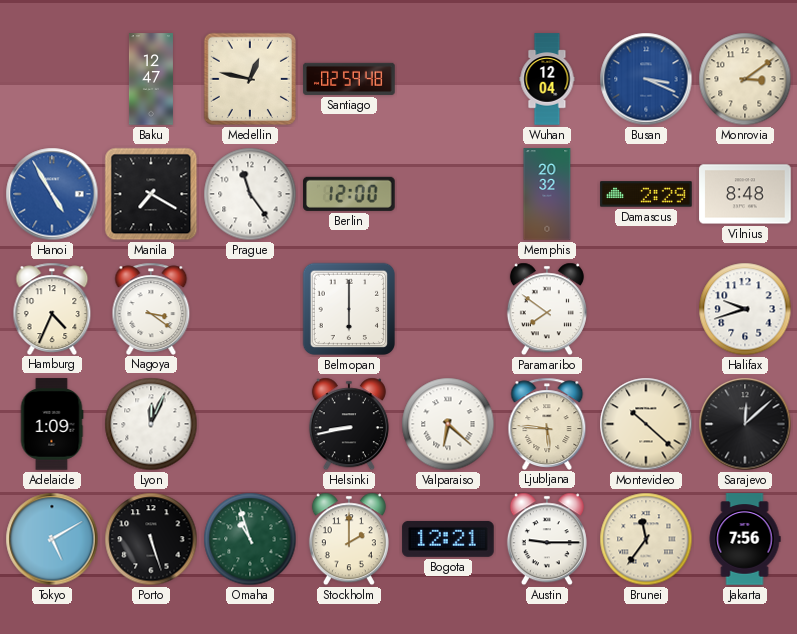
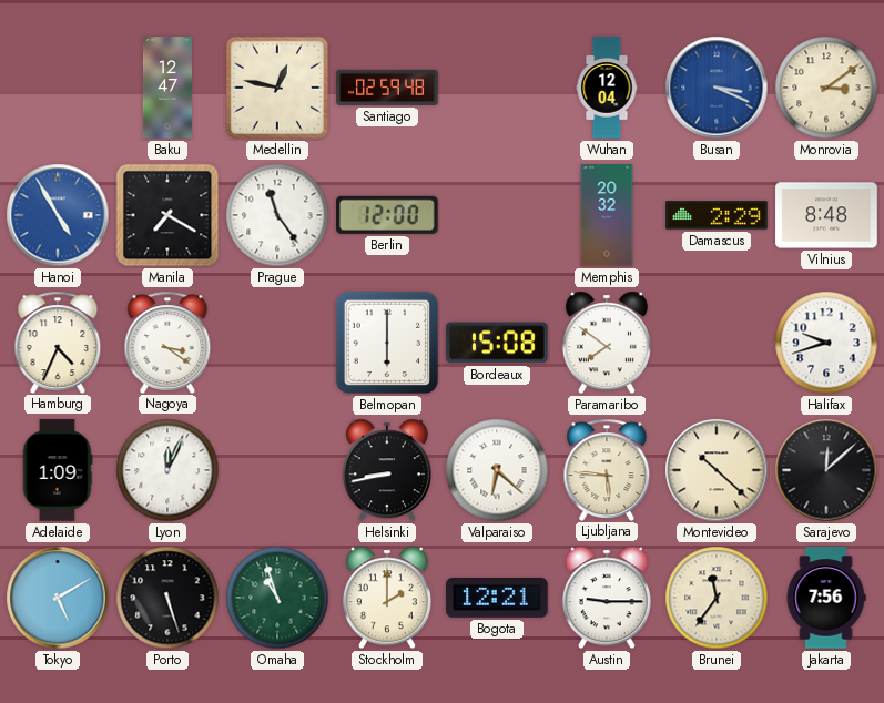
Bordeaux: none -> 15:08 (497, 343)
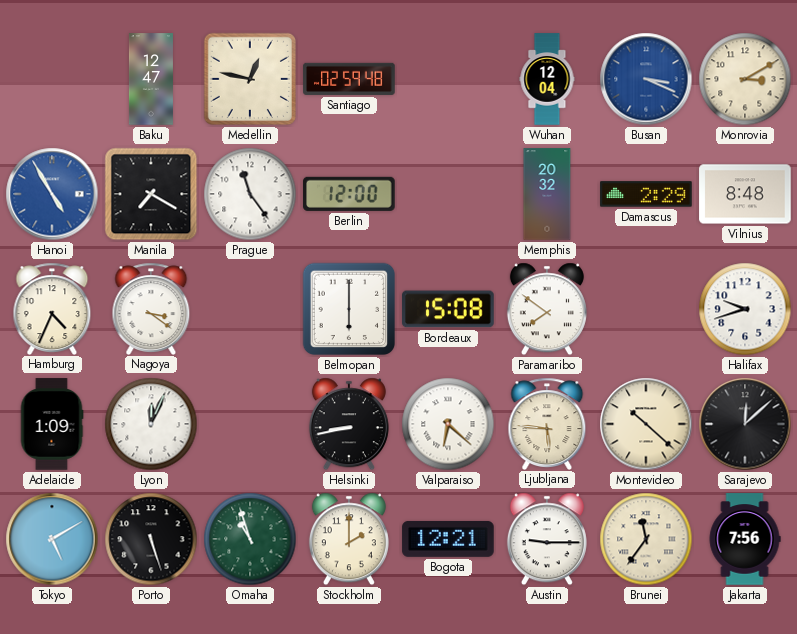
Monrovia: 3:09 -> 3:10 (745, 79)
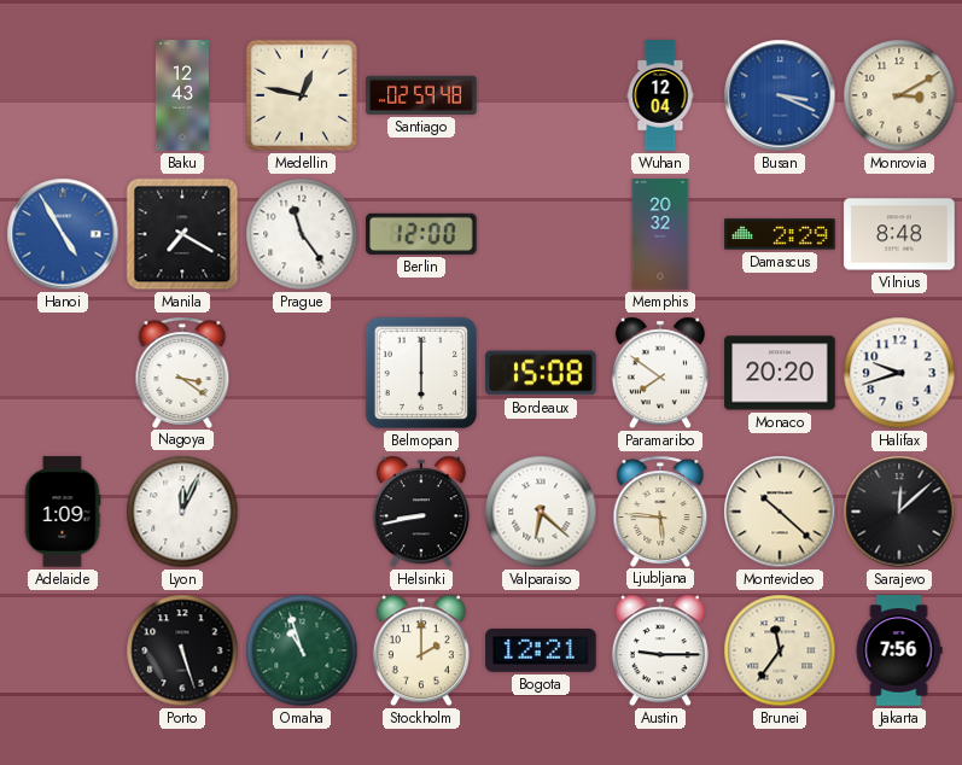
Baku: 12:47 -> 12:43 (182, 95)
Hamburg: 4:34 -> none (52, 308)
Monaco: none -> 20:20 (780, 373)
Tokyo: 5:10 -> none (52, 539)
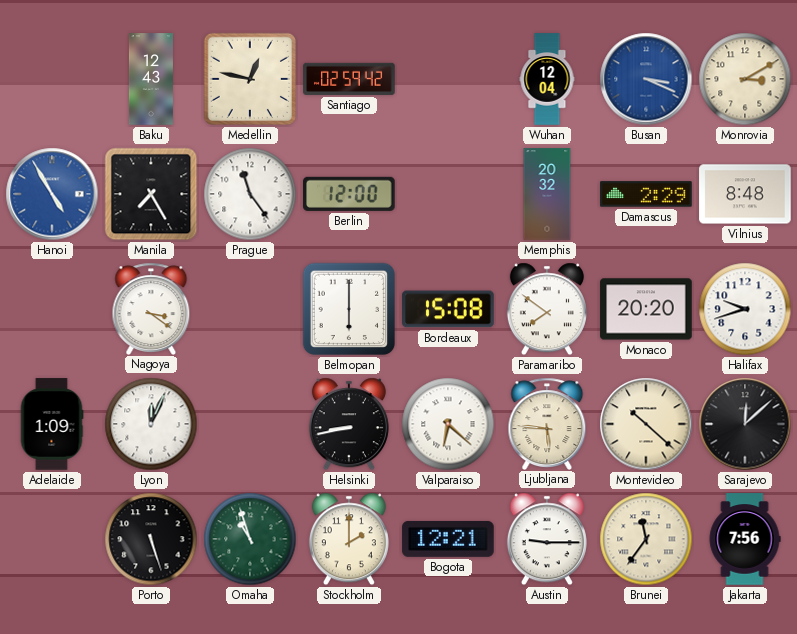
Santiago: 02:59:48 -> 02:59:42 (349, 79)
Manila: 7:20 -> 7:25 (151, 194)
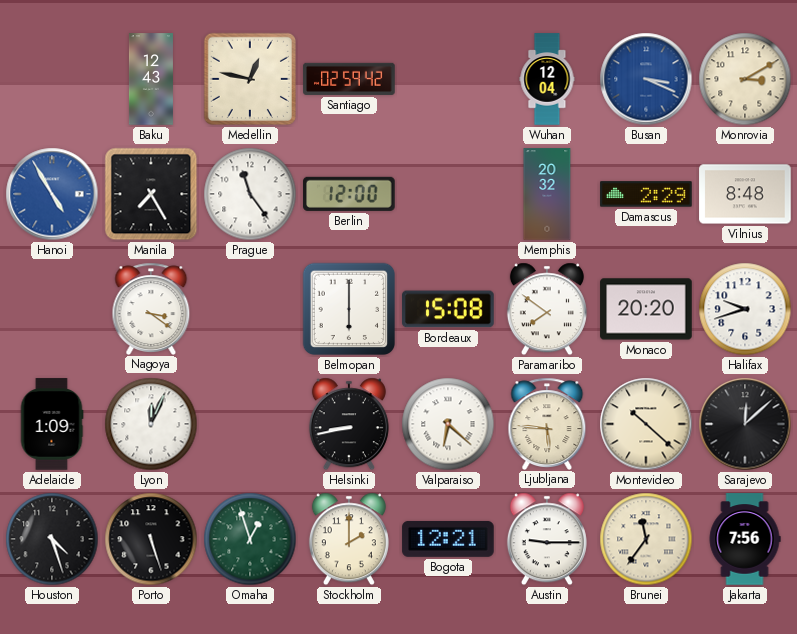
Houston: none -> 4:27 (52, 539)
Omaha: 10:57 -> 12:57 (250, 539)
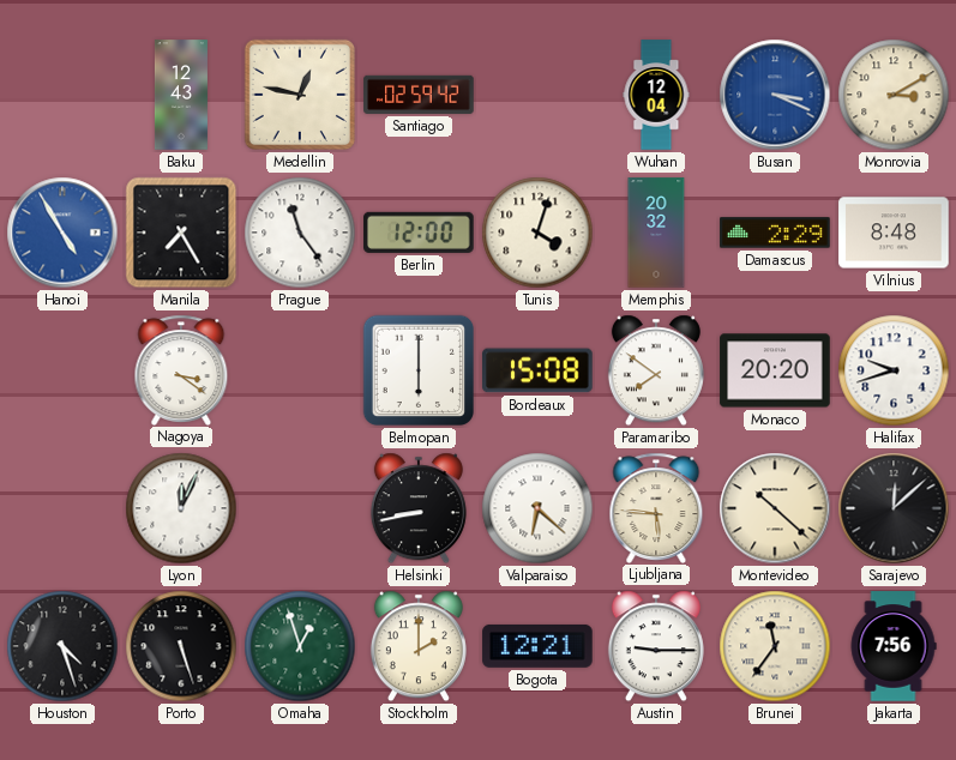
Tunis: none -> 4:03 (537, 233)
Adelaide: 1:09 -> none (52, 424)
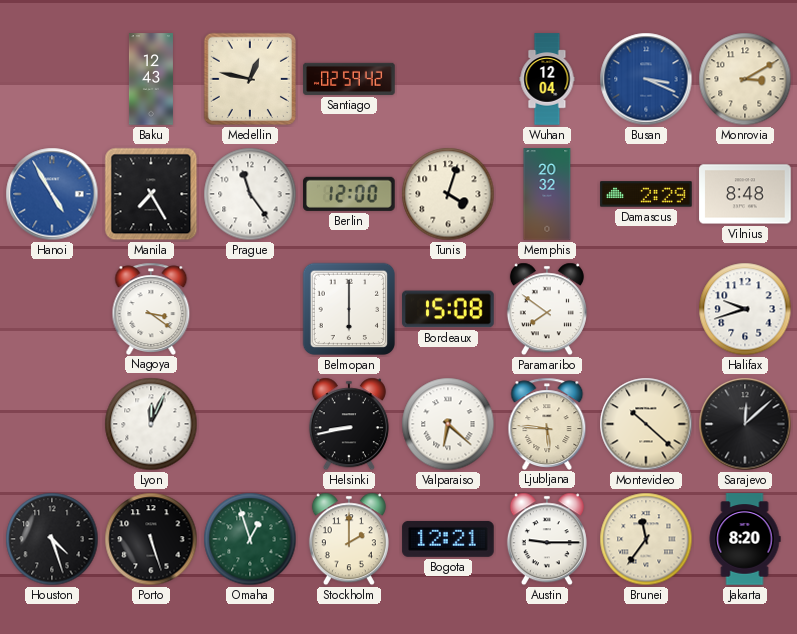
Monaco: 20:20 -> none (775, 370)
Jakarta: 7:56 -> 8:20 (745, 539)
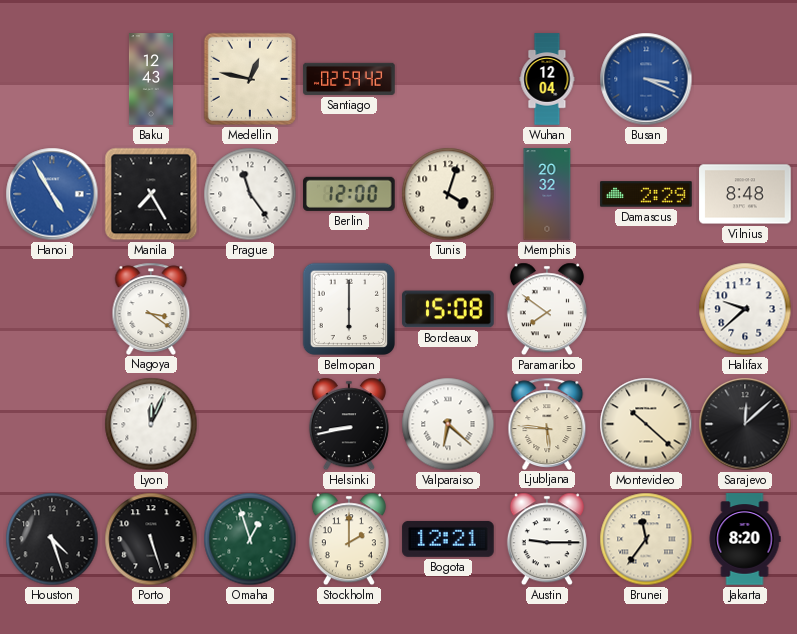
Monrovia: 3:10 -> none (745, 79)
Halifax: 9:42 -> 9:38 (745, 309)
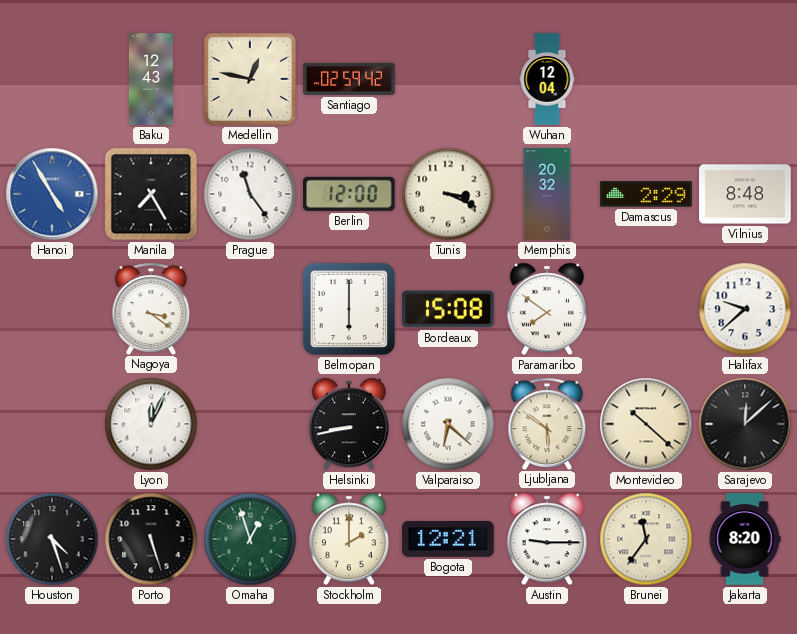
Busan: 3:19 -> none (646, 79)
Tunis: 4:03 -> 3:19 (448, 194)
Ljubljana: 5:46 -> 5:51 (547, 423)
